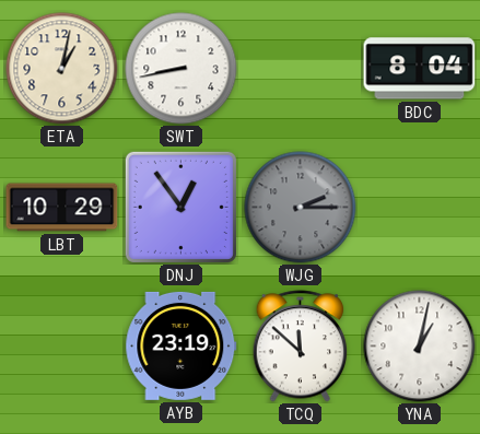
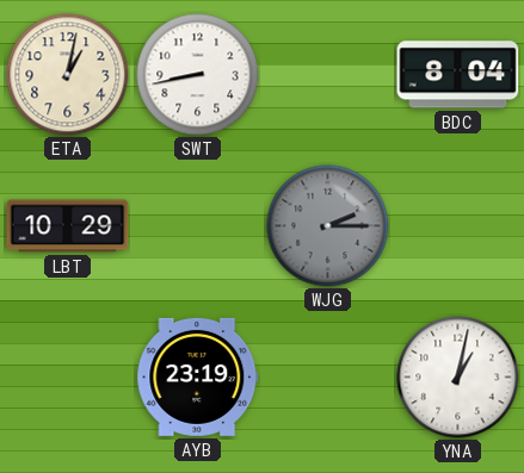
DNJ: 12:54 -> none (180, 207)
TCQ: 11:52 -> none (301, 347)
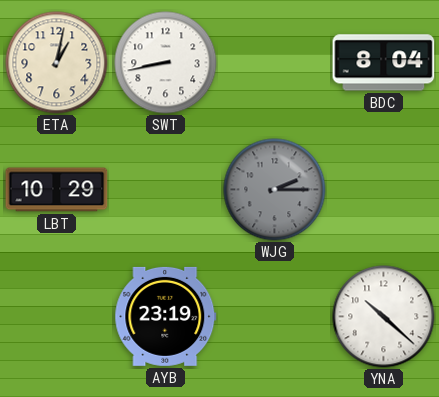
YNA: 1:02 -> 10:22 (384, 317)
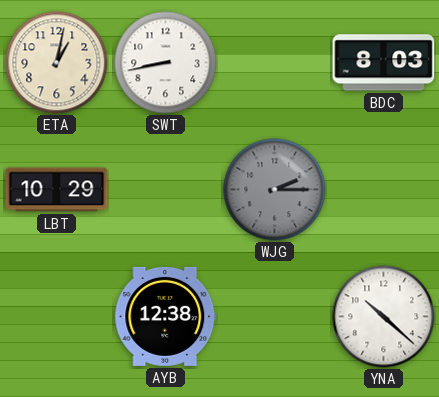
BDC: 8:04 -> 8:03 (384, 63)
AYB: 23:19 -> 12:38 (166, 316)
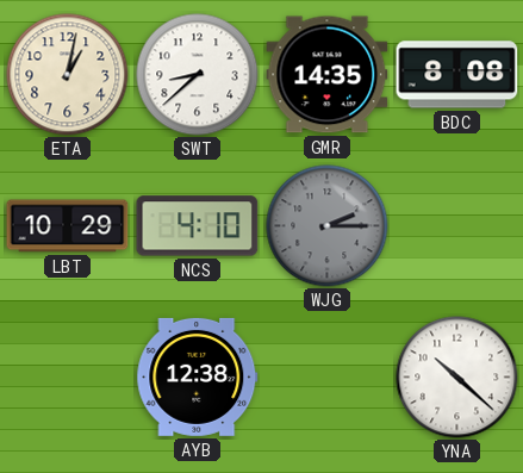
SWT: 8:43 -> 8:38 (198, 75)
GMR: none -> 14:35 (328, 75)
BDC: 8:03 -> 8:08 (457, 75)
NCS: none -> 4:10 (198, 226)
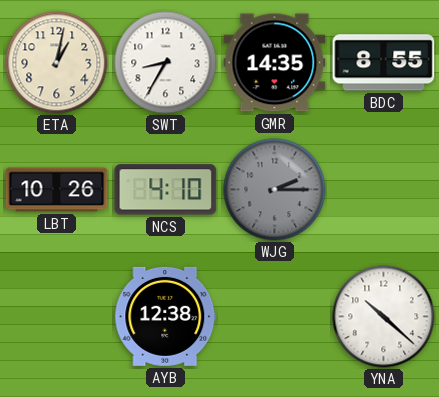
SWT: 8:38 -> 8:35 (166, 63)
BDC: 8:08 -> 8:55 (384, 63)
LBT: 10:29 -> 10:26 (57, 190)
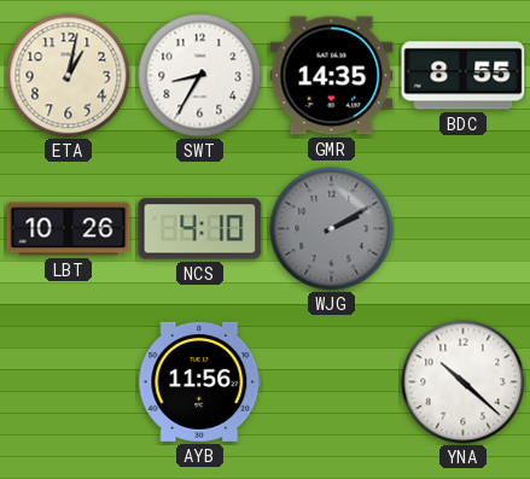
WJG: 2:15 -> 2:10 (332, 229)
AYB: 12:38 -> 11:56 (200, 381)
